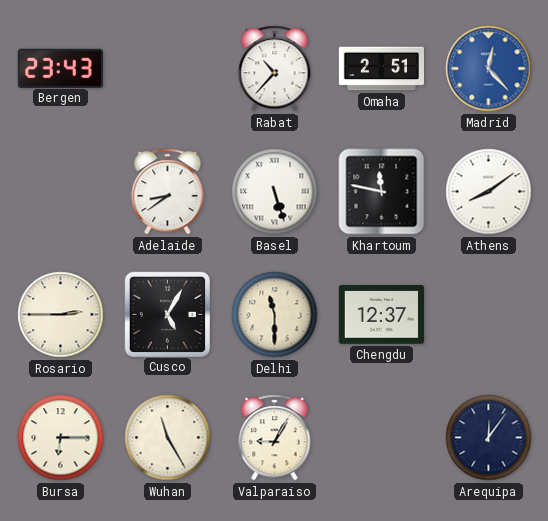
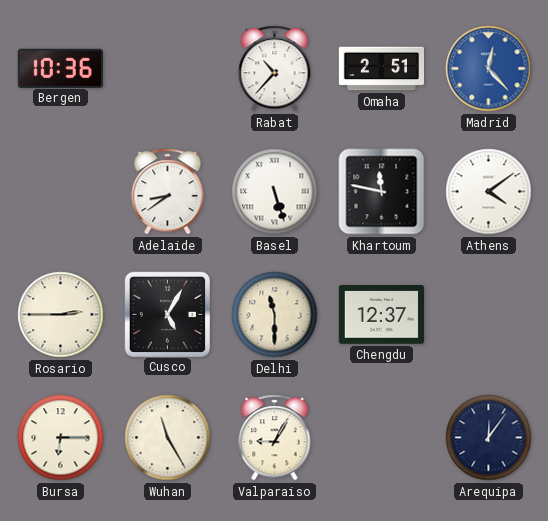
Bergen: 23:43 -> 10:36 (60, 68)
Athens: 8:09 -> 4:09 (489, 192)
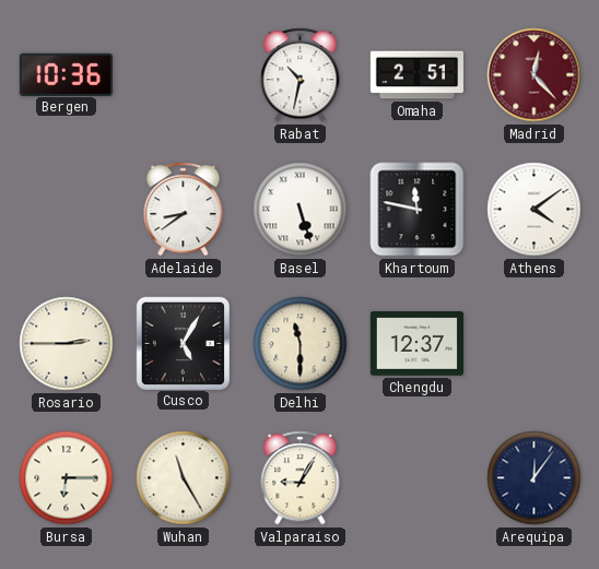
Rabat: 10:37 -> 10:32 (301, 75)
Madrid dial: blue -> burgundy (535, 75)
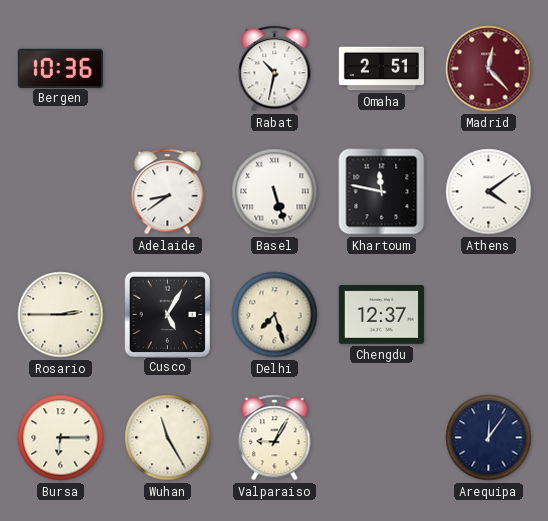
Delhi: 11:30 -> 7:27 (275, 315)
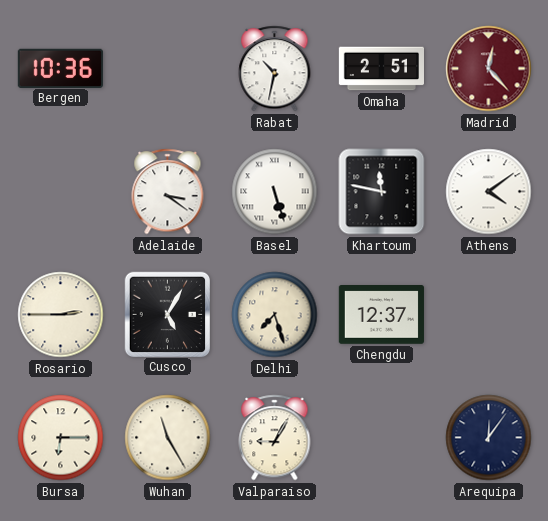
Adelaide: 8:39 -> 3:21 (168, 192)
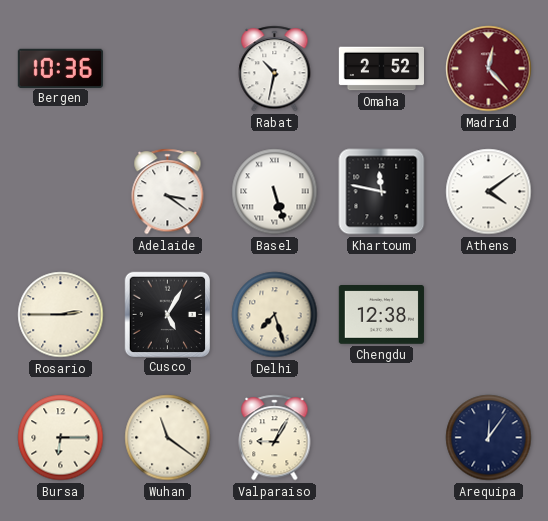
Omaha: 2:51 -> 2:52 (381, 69)
Chengdu: 12:37 -> 12:38 (381, 315)
Wuhan: 11:25 -> 11:21 (168, 438)
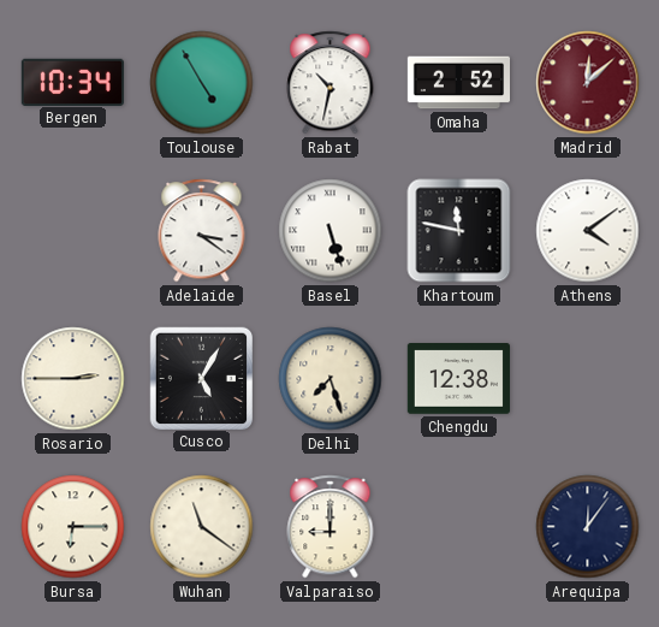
Bergen: 10:36 -> 10:34 (72, 82)
Toulouse: none -> 4:55 (202, 83)
Madrid: 12:23 -> 12:08 (588, 83)
Valparaiso: 9:05 -> 9:00 (331, 527)
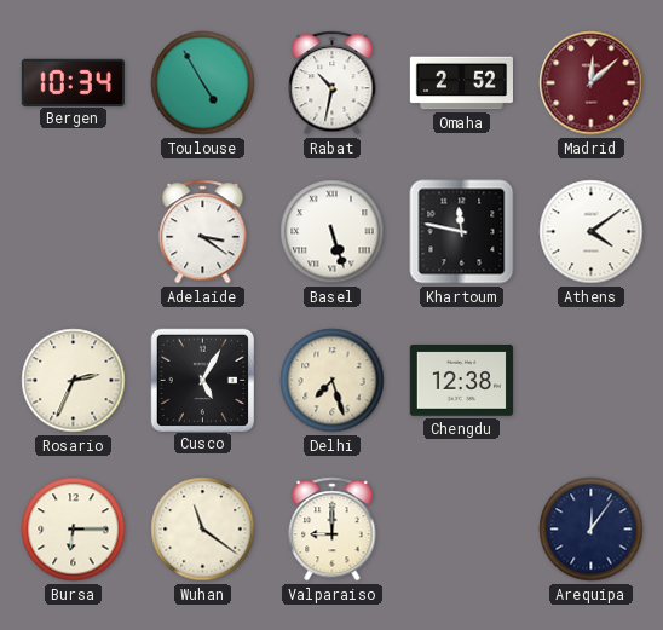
Rosario: 2:45 -> 2:34 (74, 381)
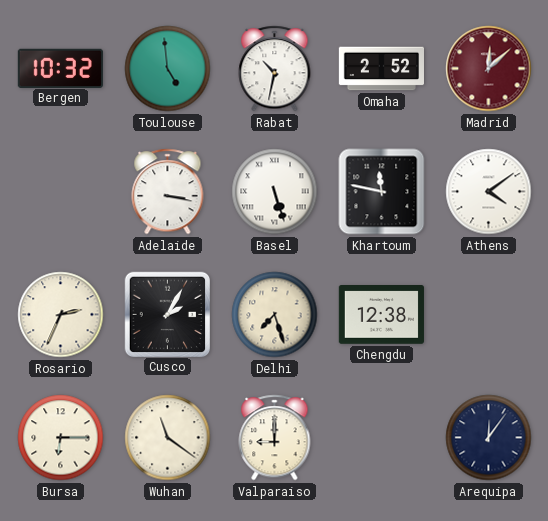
Bergen: 10:34 -> 10:32 (60, 68)
Toulouse: 4:55 -> 4:59 (168, 69)
Adelaide: 3:21 -> 3:17 (168, 192)
Cusco: 5:05 -> 2:05 (167, 314)
